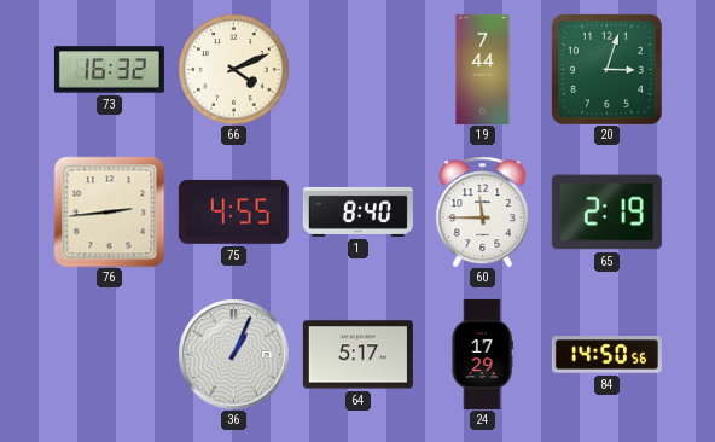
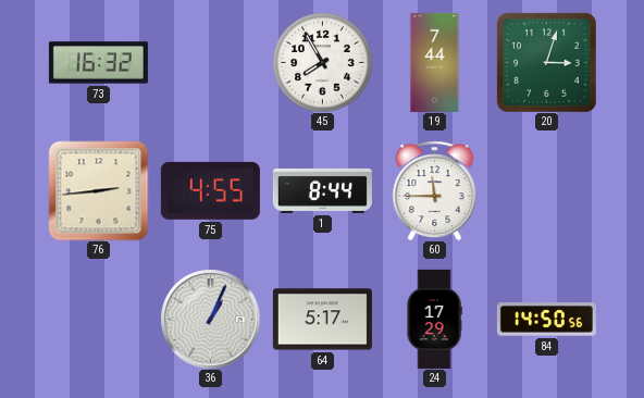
66: 4:11 -> none (233, 69)
45: none -> 7:55 (322, 62)
1: 8:40 -> 8:44 (322, 190)
65: 2:19 -> none (606, 213)
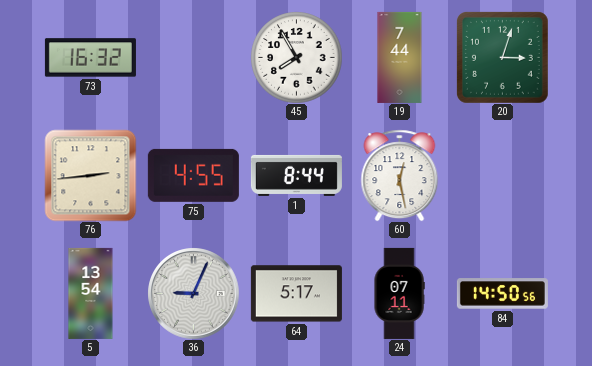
60: 11:45 -> 12:28 (400, 175)
5: none -> 13:54 (91, 293)
36: 1:04 -> 9:04 (193, 293)
24: 17:29 -> 07:11 (399, 293)
